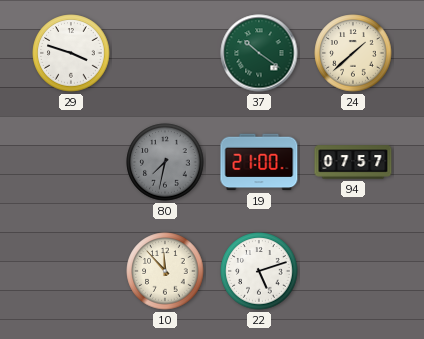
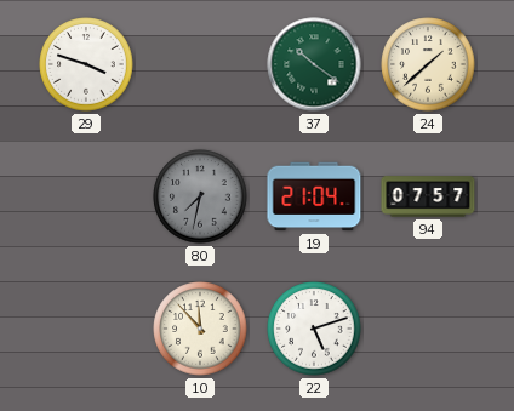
19: 21:00 -> 21:04 (314, 196)
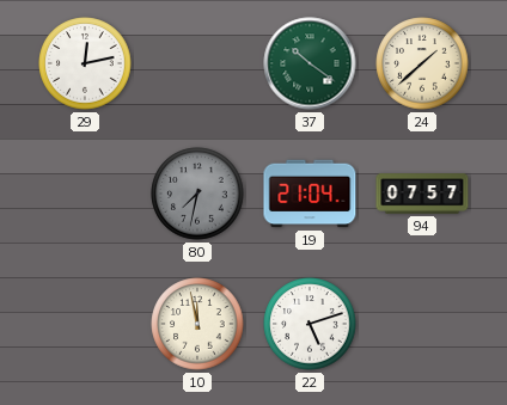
29: 3:48 -> 12:13 (85, 63)
10: 11:53 -> 11:58 (197, 324)
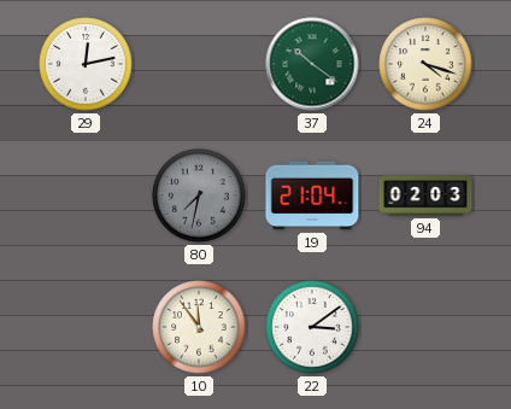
24: 1:38 -> 4:18 (425, 64)
94: 07:57 -> 02:03 (425, 195)
10: 11:58 -> 11:54 (199, 327)
22: 5:12 -> 3:09 (312, 327)
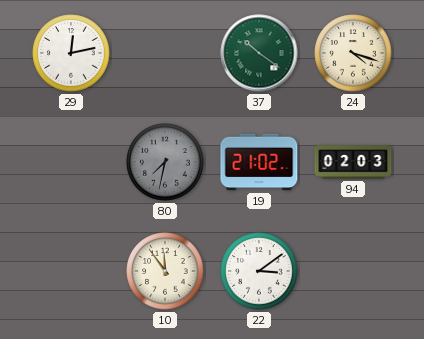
19: 21:04 -> 21:02 (259, 162)
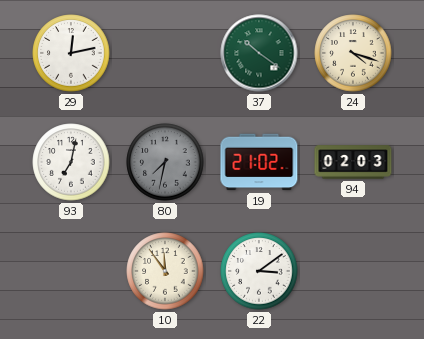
93: none -> 7:02 (71, 162)
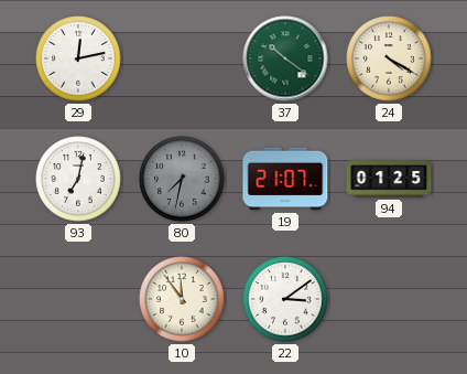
24: 4:18 -> 4:20 (389, 58)
19: 21:02 -> 21:07 (285, 179)
94: 02:03 -> 01:25 (389, 179)
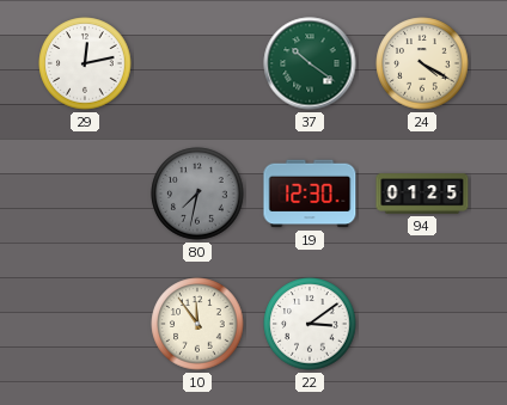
93: 7:02 -> none (78, 179)
19: 21:07 -> 12:30 (310, 194)
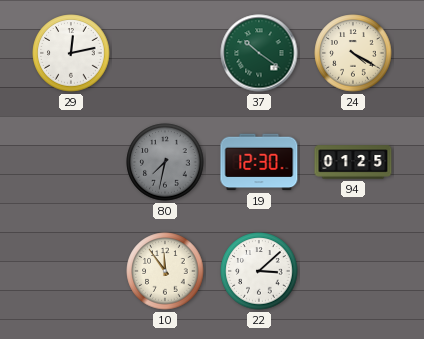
22: 3:09 -> 3:08 (259, 271)
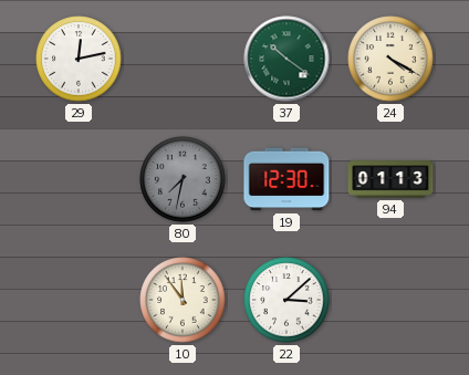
94: 01:25 -> 01:13 (390, 179)
